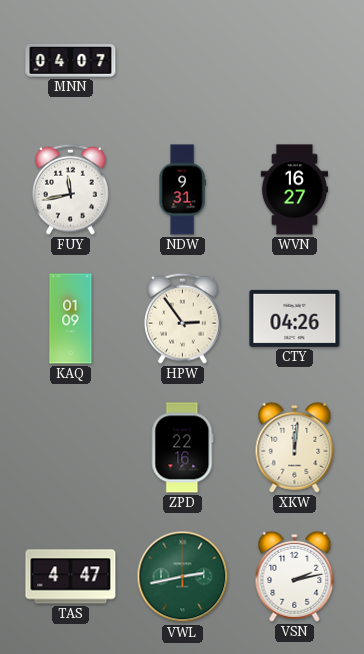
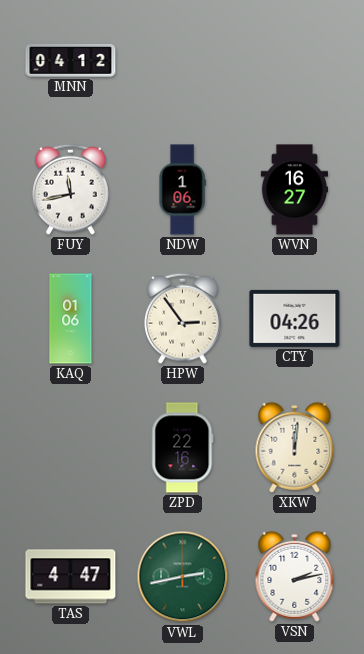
MNN: 04:07 -> 04:12 (71, 60)
NDW: 9:31 -> 1:06 (182, 190)
KAQ: 01:09 -> 01:06 (71, 319)
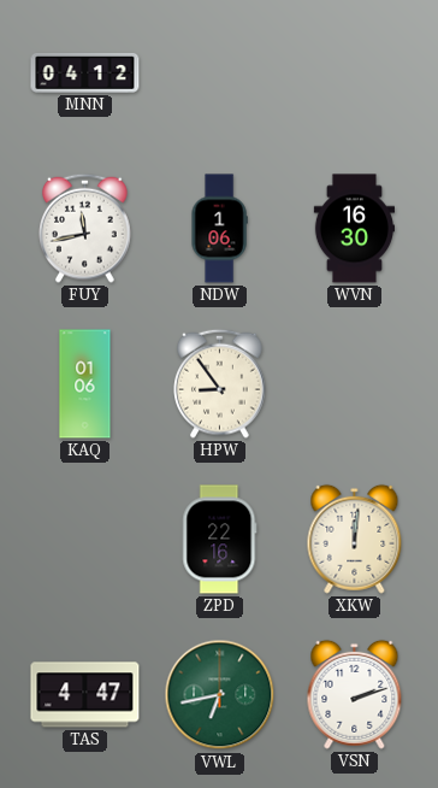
WVN: 16:27 -> 16:30 (354, 229)
HPW: 2:54 -> 8:54 (220, 383)
CTY: 04:26 -> none (295, 318)
VWL: 2:43 -> 6:43 (220, 695)
VSN: 2:13 -> 2:12 (355, 694)
